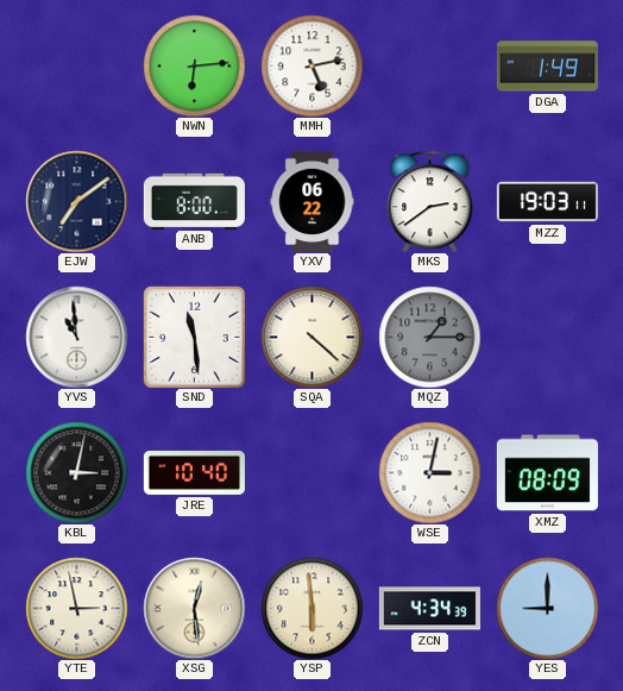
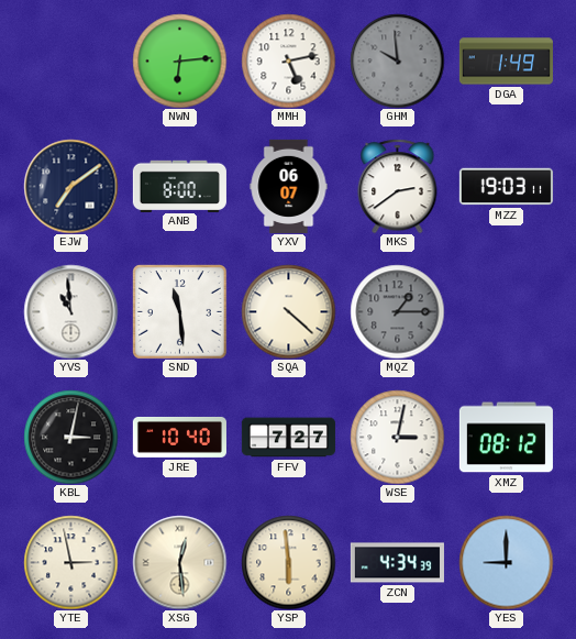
GHM: none -> 9:59 (397, 60)
YXV: 06:22 -> 06:07 (289, 186)
FFV: none -> 7:27 (288, 438)
XMZ: 08:09 -> 08:12 (506, 438)
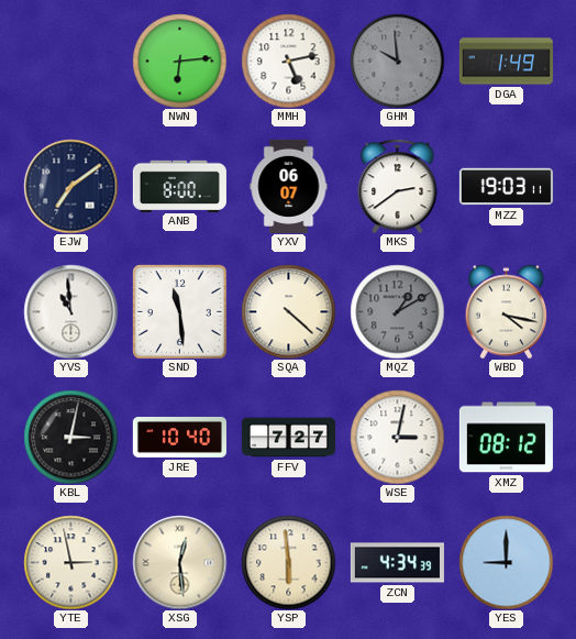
MQZ: 1:15 -> 1:10 (397, 311)
WBD: none -> 4:17 (507, 311)
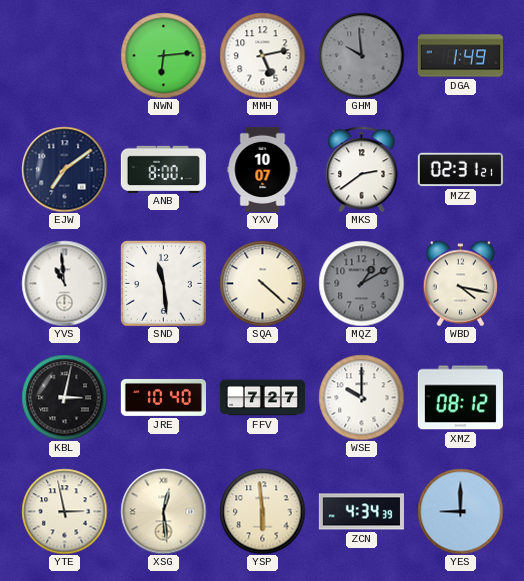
YXV: 06:07 -> 10:07 (263, 169)
MZZ: 19:03 -> 02:31 (460, 170)
WSE: 3:02 -> 10:00 (361, 397)
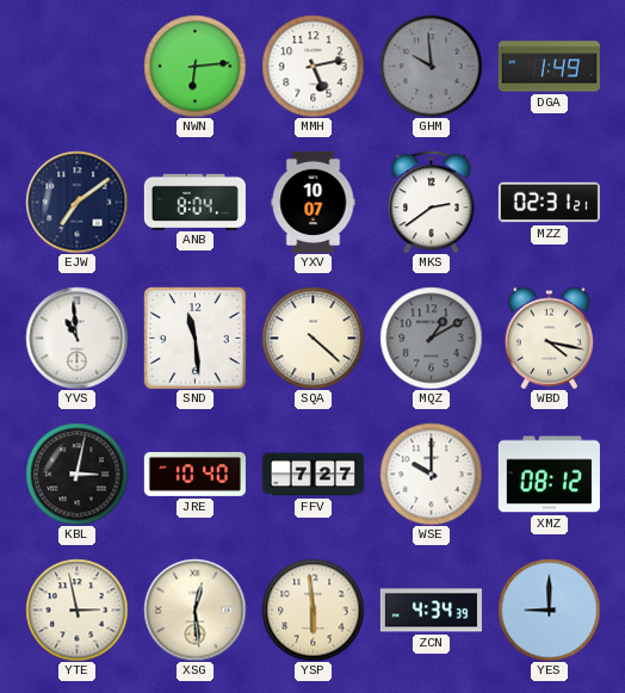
ANB: 8:00 -> 8:04 (194, 202)
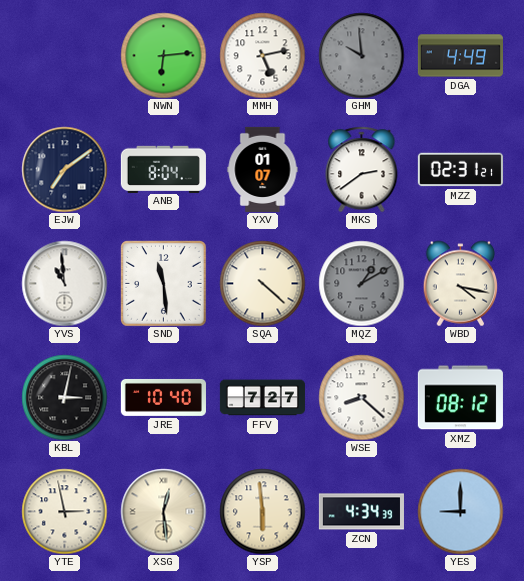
DGA: 1:49 -> 4:49 (460, 56)
YXV: 10:07 -> 01:07 (263, 169)
WSE: 10:00 -> 8:22 (361, 397)
